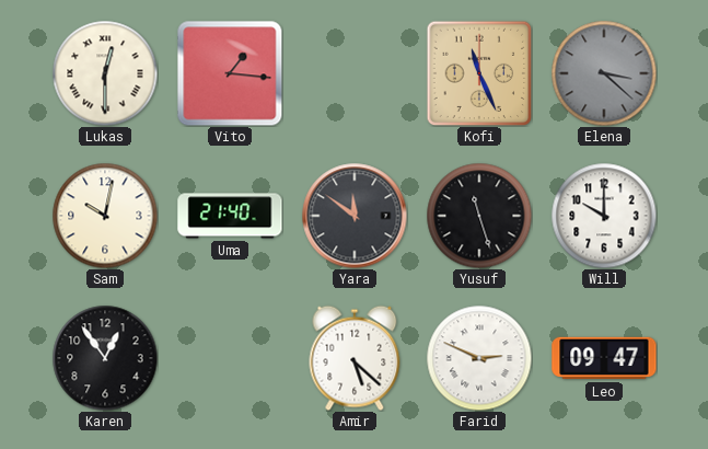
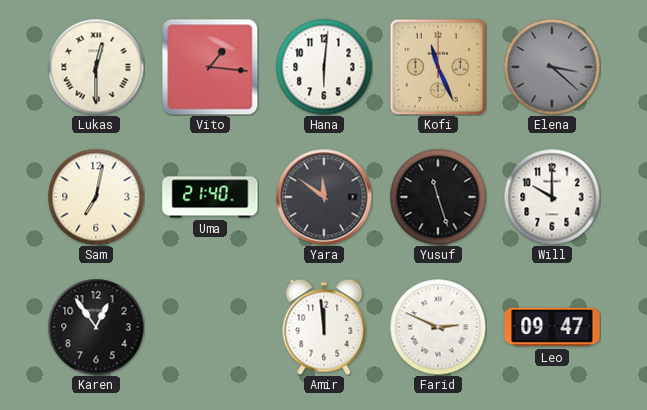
Hana: none -> 6:01 (324, 67)
Sam: 10:02 -> 7:02 (96, 197)
Amir: 5:22 -> 11:59 (324, 327)
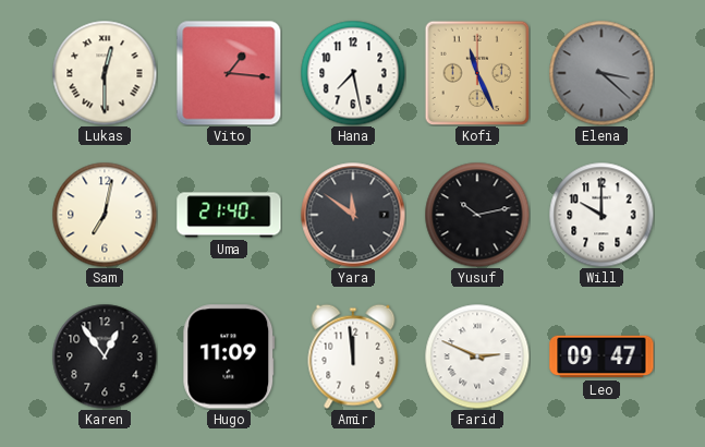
Hana: 6:01 -> 7:28 (353, 73)
Yusuf: 11:27 -> 10:13 (477, 215)
Hugo: none -> 11:09 (229, 357)
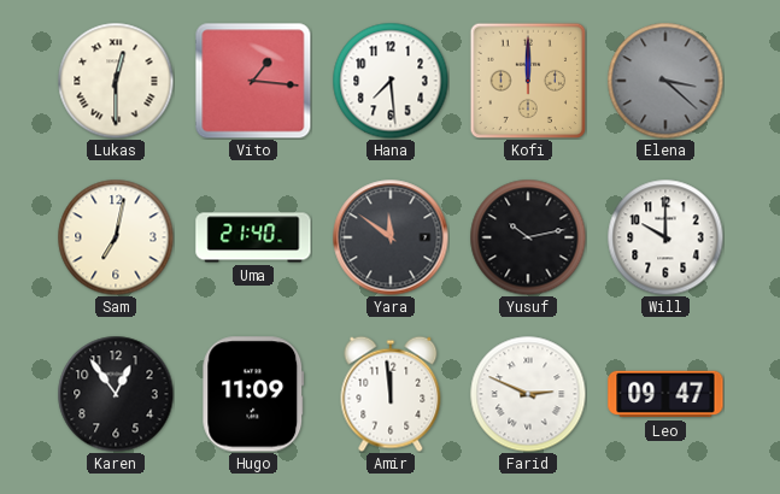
Hana: 7:28 -> 7:29 (391, 81)
Kofi: 11:26 -> 12:00 (528, 81)
